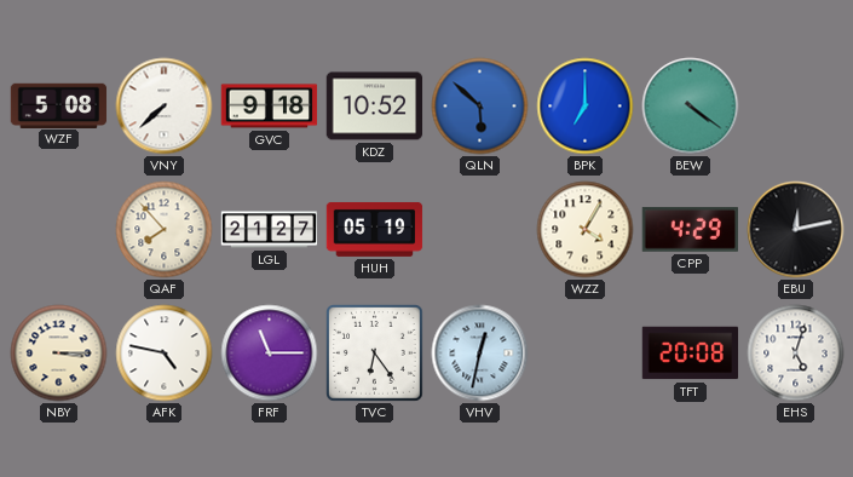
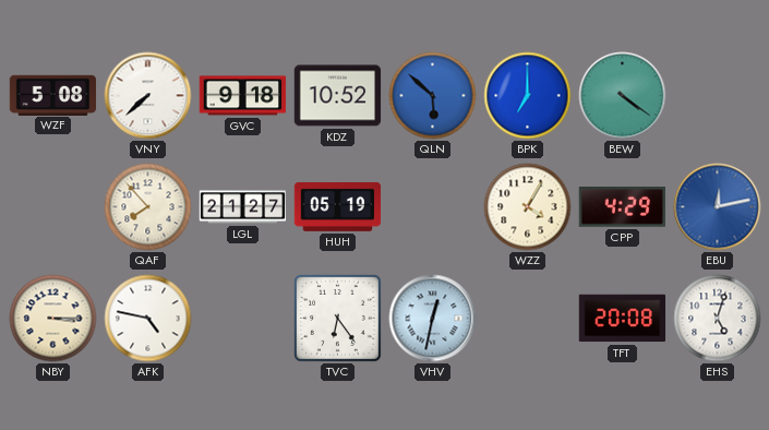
EBU dial: black -> blue (718, 207)
FRF: 11:15 -> none (270, 354)
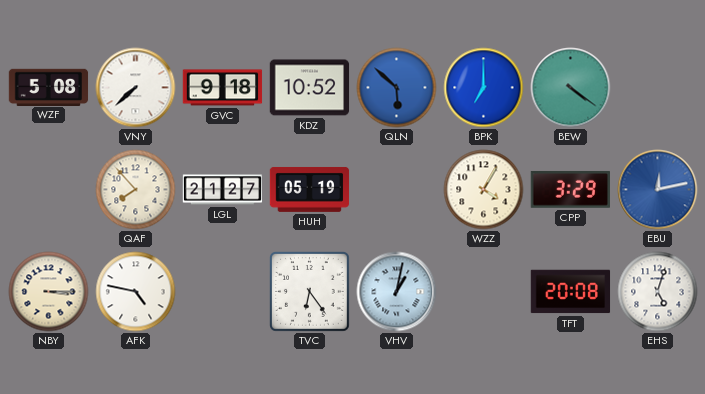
CPP: 4:29 -> 3:29 (570, 189)
VHV: 12:32 -> 1:02 (397, 292)
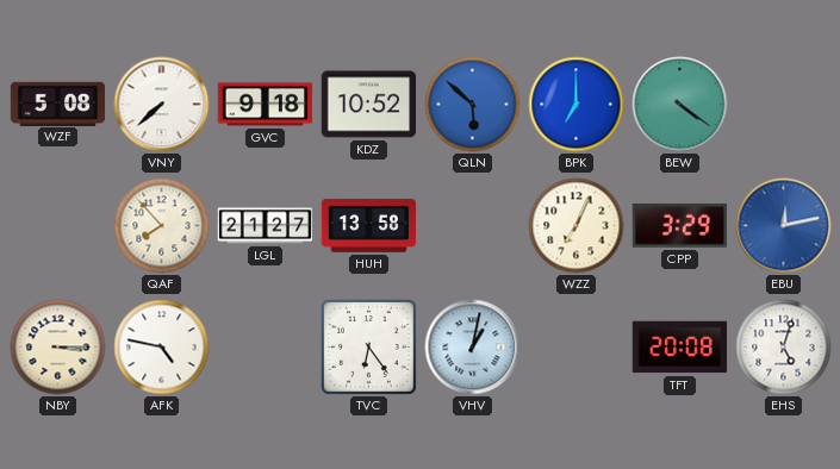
HUH: 05:19 -> 13:58 (369, 225)
WZZ: 4:05 -> 7:04 (577, 226)
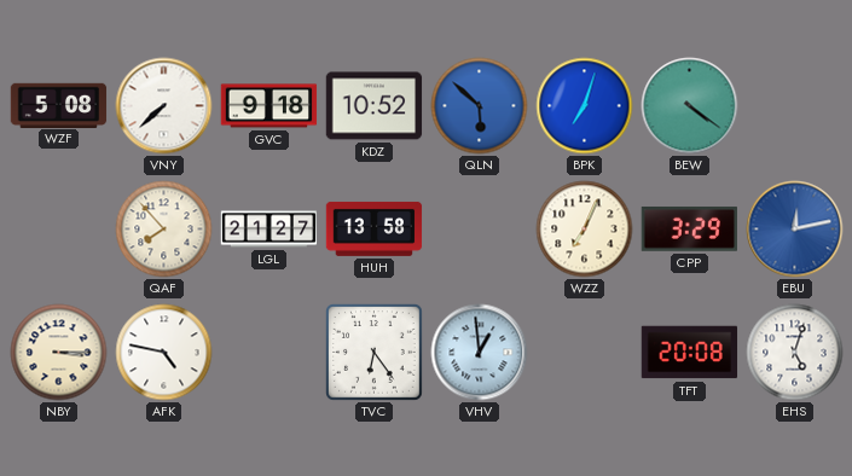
BPK: 7:00 -> 7:03 (585, 106)
VHV: 1:02 -> 12:59 (480, 353)
